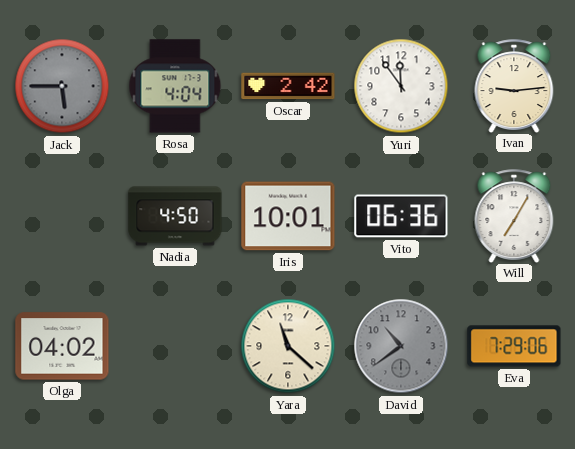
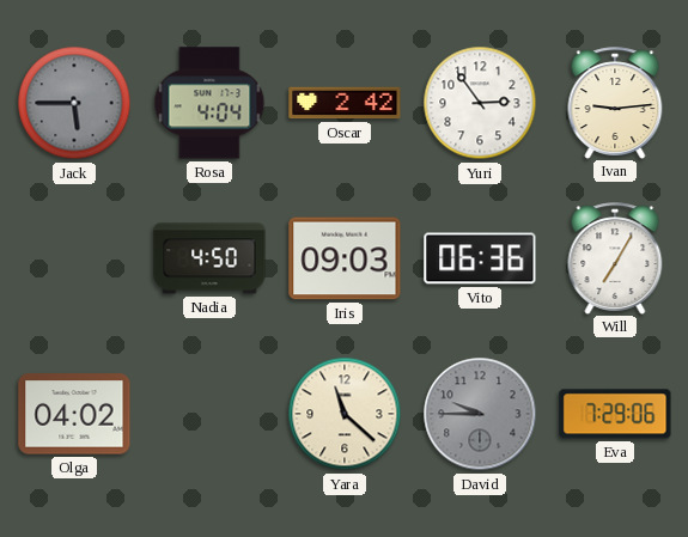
Yuri: 11:54 -> 2:54 (480, 103)
Iris: 10:01 -> 09:03 (345, 258)
David: 10:39 -> 9:45 (480, 414)
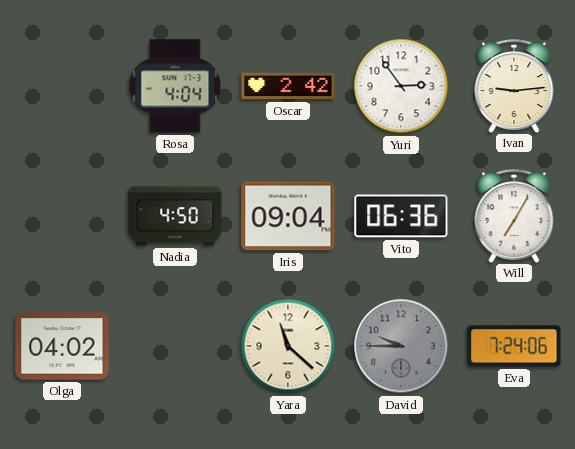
Jack: 5:45 -> none (74, 103)
Iris: 09:03 -> 09:04 (288, 216)
Eva: 7:29 -> 7:24 (514, 346)
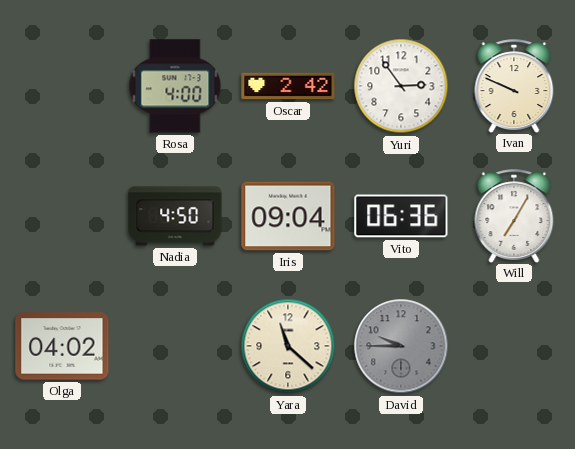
Rosa: 4:04 -> 4:00 (175, 86)
Ivan: 9:14 -> 9:49 (514, 86)
Eva: 7:24 -> none (514, 346)
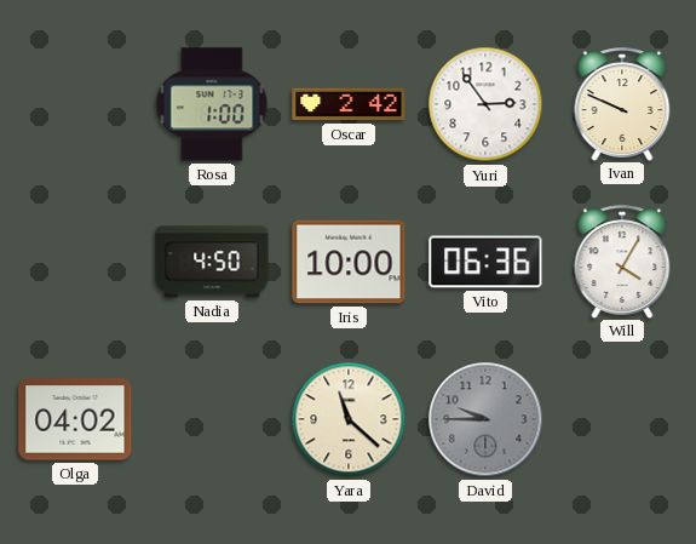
Rosa: 4:00 -> 1:00 (212, 104)
Iris: 09:04 -> 10:00 (349, 262)
Will: 7:05 -> 4:05 (622, 262)
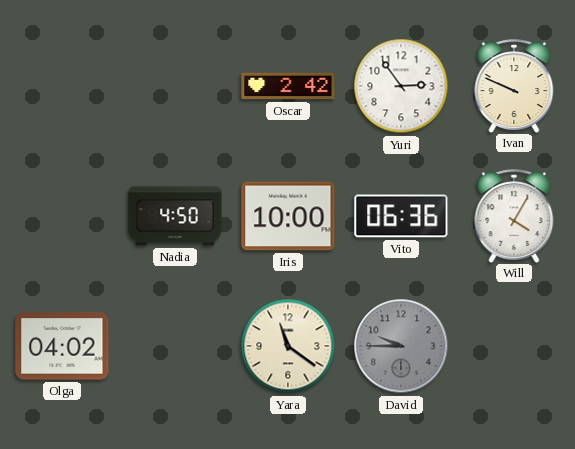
Rosa: 1:00 -> none (212, 104)
Yara: 11:22 -> 11:21 (288, 346)
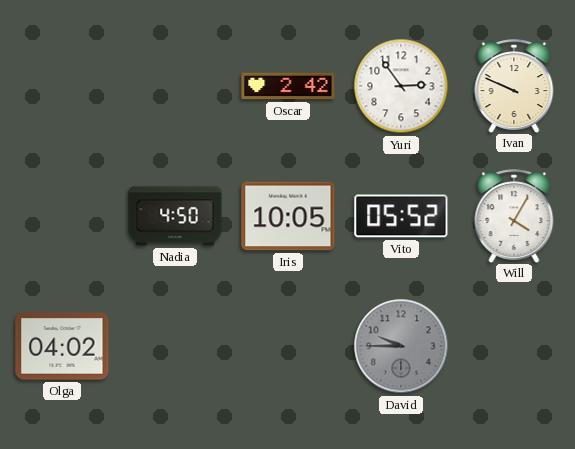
Iris: 10:00 -> 10:05 (288, 216)
Vito: 06:36 -> 05:52 (401, 216)
Yara: 11:21 -> none (288, 346)
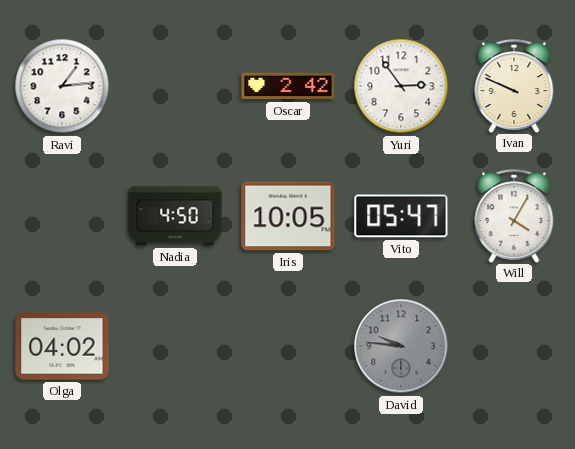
Ravi: none -> 1:14 (62, 86)
Vito: 05:52 -> 05:47 (401, 216)
David: 9:45 -> 9:46 (401, 346)
